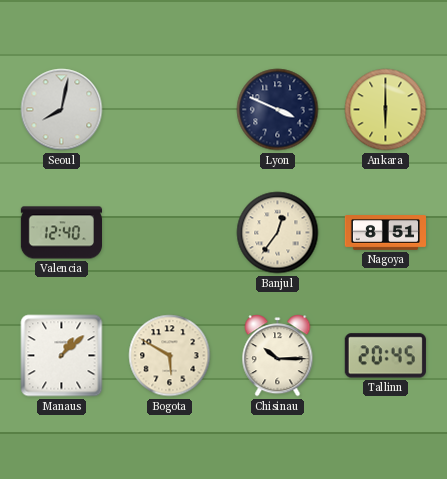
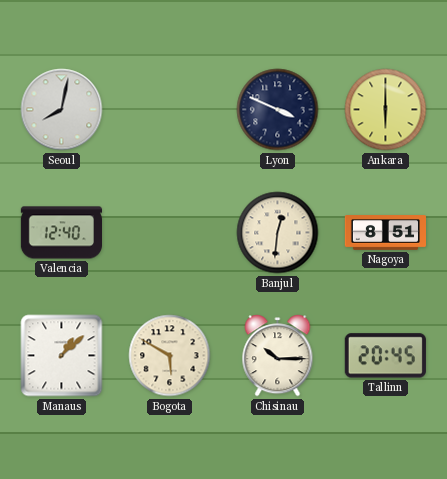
Banjul: 12:36 -> 12:31 (278, 233)
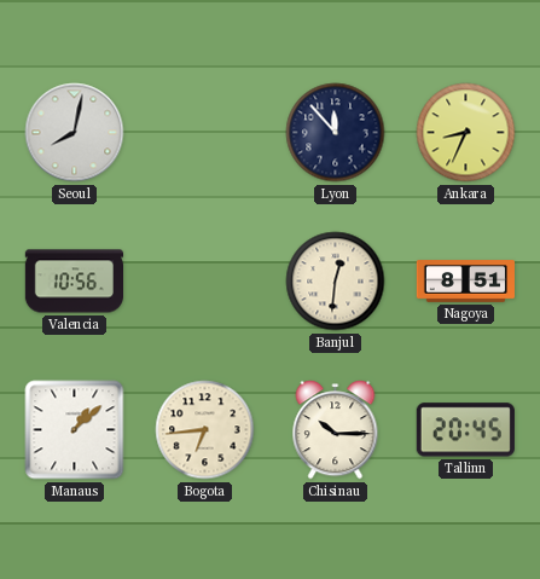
Lyon: 3:49 -> 11:53 (336, 133)
Ankara: 6:00 -> 8:34 (466, 133)
Valencia: 12:40 -> 10:56 (74, 282)
Bogota: 5:50 -> 6:44 (205, 430)
